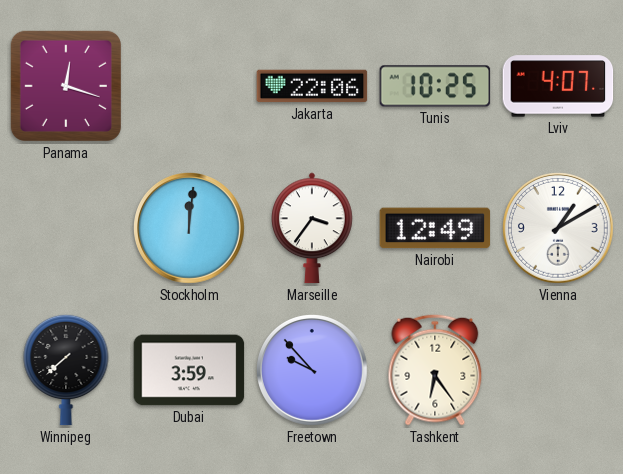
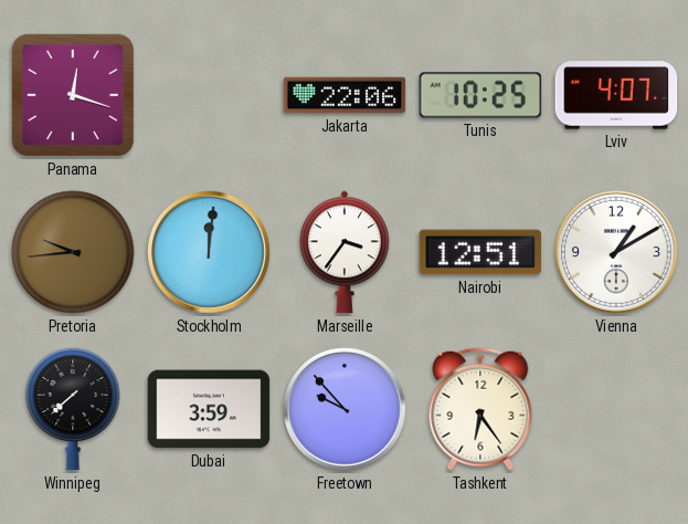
Pretoria: none -> 9:44 (73, 252)
Nairobi: 12:49 -> 12:51 (480, 252)
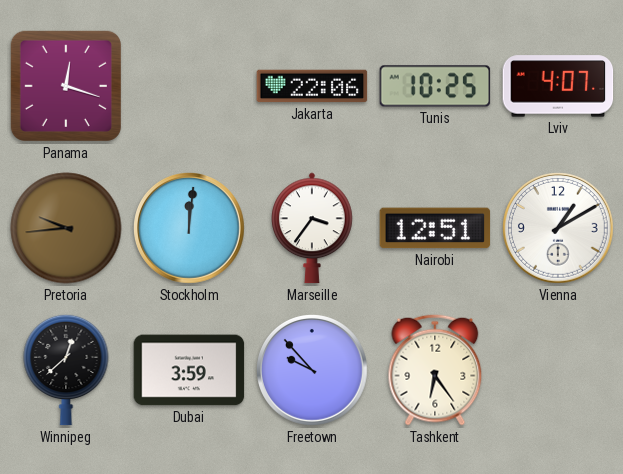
Winnipeg: 7:38 -> 12:38 (66, 370)
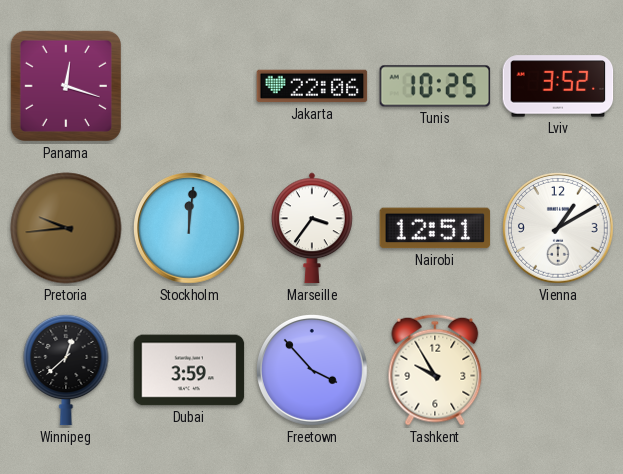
Lviv: 4:07 -> 3:52 (558, 86)
Freetown: 9:53 -> 3:53 (313, 371)
Tashkent: 6:24 -> 9:55 (435, 370)
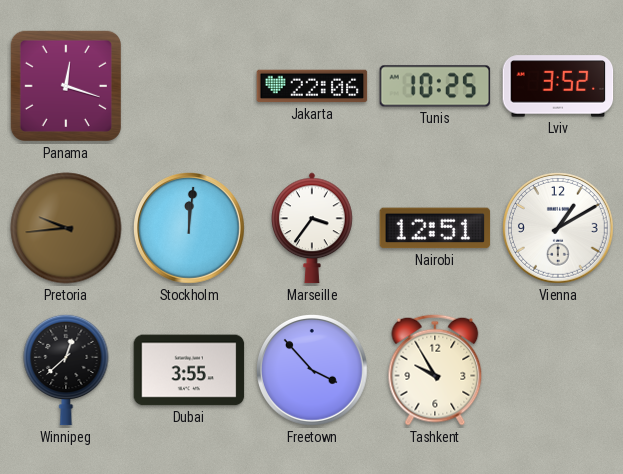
Dubai: 3:59 -> 3:55 (189, 370)
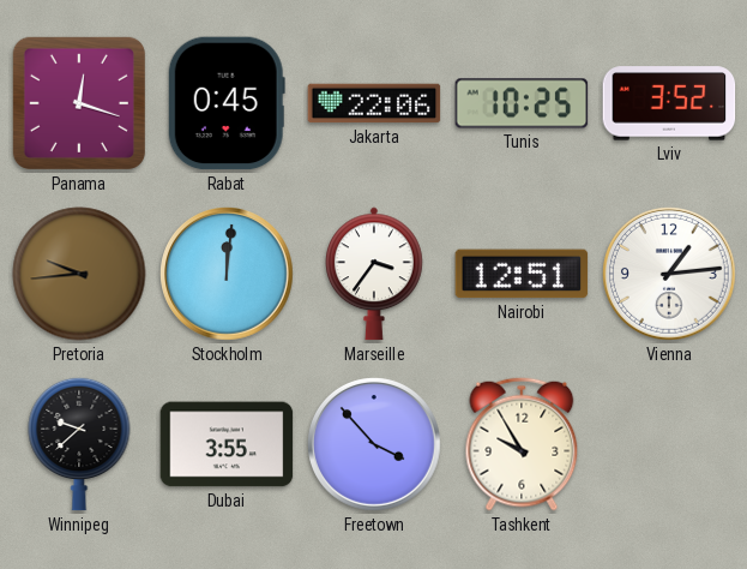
Rabat: none -> 0:45 (227, 103)
Vienna: 1:10 -> 1:14 (670, 275)
Winnipeg: 12:38 -> 9:38 (79, 444)
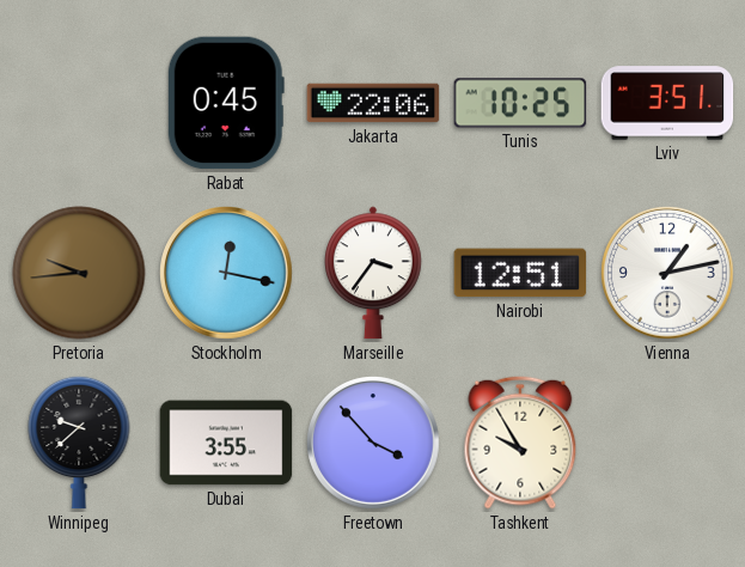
Panama: 12:18 -> none (79, 103)
Lviv: 3:52 -> 3:51 (667, 103)
Stockholm: 12:01 -> 12:17 (227, 274)
Vienna: 1:14 -> 1:13 (668, 274)
